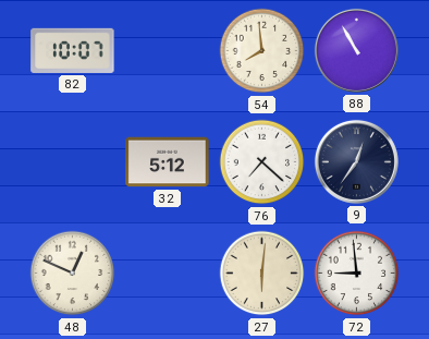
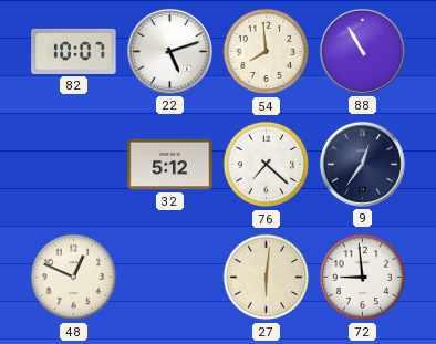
22: none -> 5:12 (169, 51)
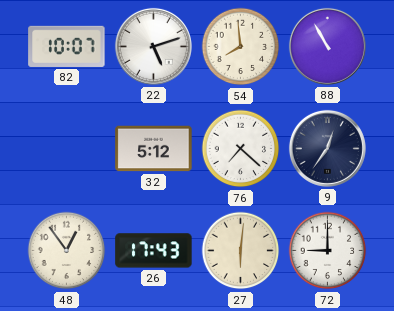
48: 12:49 -> 12:54 (67, 251)
26: none -> 17:43 (154, 251)
72: 8:59 -> 9:00 (328, 251)
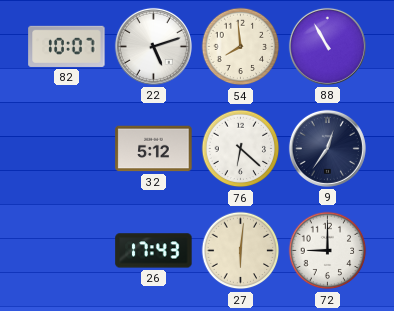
76: 7:22 -> 6:22 (241, 149)
48: 12:54 -> none (67, 251)
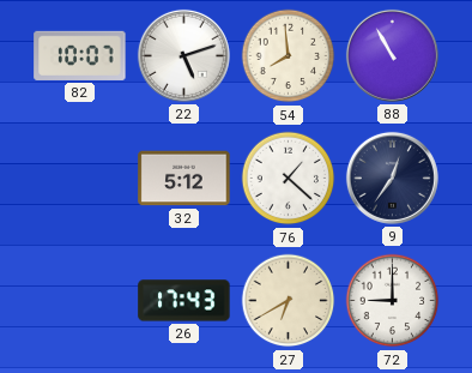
76: 6:22 -> 1:22 (289, 179)
27: 6:01 -> 6:40 (289, 301)
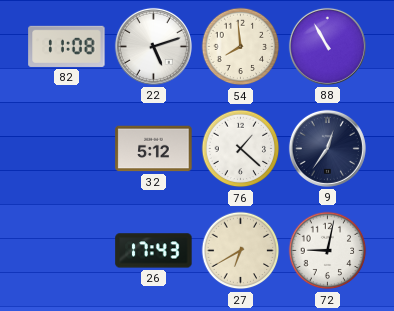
82: 10:07 -> 11:08 (67, 46)
72: 9:00 -> 9:02 (328, 251)
